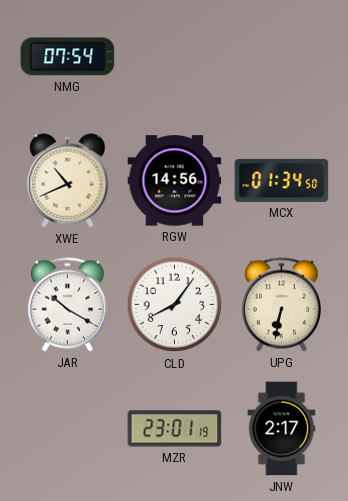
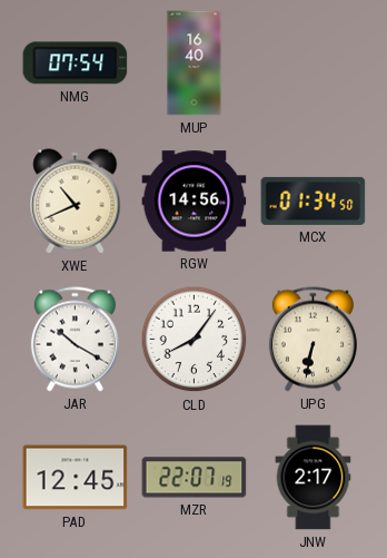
MUP: none -> 16:40 (195, 63)
PAD: none -> 12:45 (76, 478)
MZR: 23:01 -> 22:07 (195, 478)
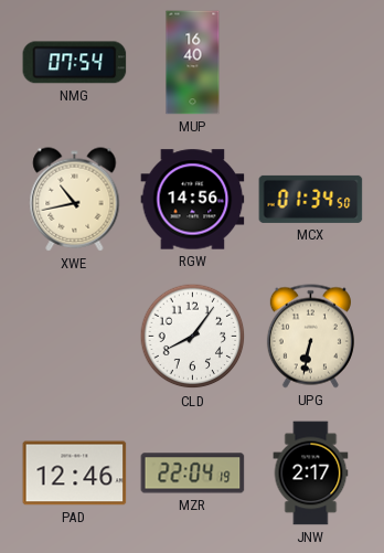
XWE: 10:41 -> 10:43 (75, 200)
JAR: 10:20 -> none (75, 340)
PAD: 12:45 -> 12:46 (75, 474)
MZR: 22:07 -> 22:04 (193, 474)
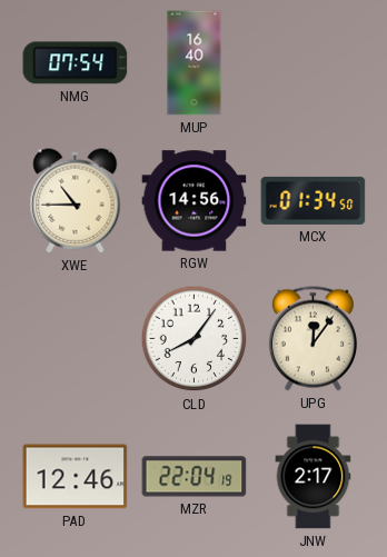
XWE: 10:43 -> 10:45 (76, 201)
UPG: 6:32 -> 12:06 (312, 339)
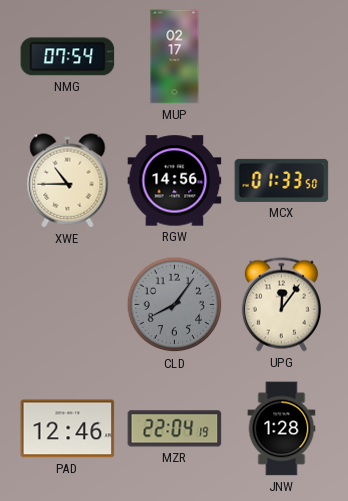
MUP: 16:40 -> 02:17 (175, 57)
MCX: 01:34 -> 01:33 (282, 180)
CLD dial: white -> grey (175, 305)
JNW: 2:17 -> 1:28 (282, 429)
